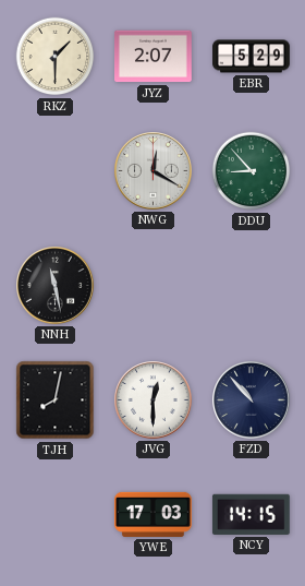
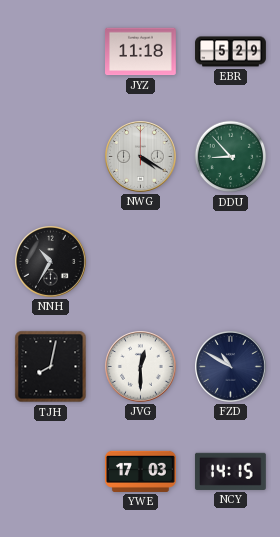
RKZ: 1:30 -> none (56, 57)
JYZ: 2:07 -> 11:18 (141, 52)
NWG: 12:20 -> 4:20 (141, 157)
NNH: 11:28 -> 10:35 (51, 262)
FZD: 10:53 -> 10:50 (231, 367)
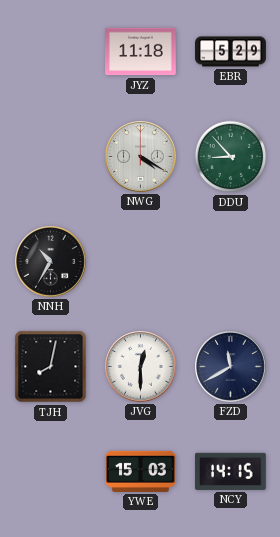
FZD: 10:50 -> 11:40 (231, 367)
YWE: 17:03 -> 15:03 (141, 471)
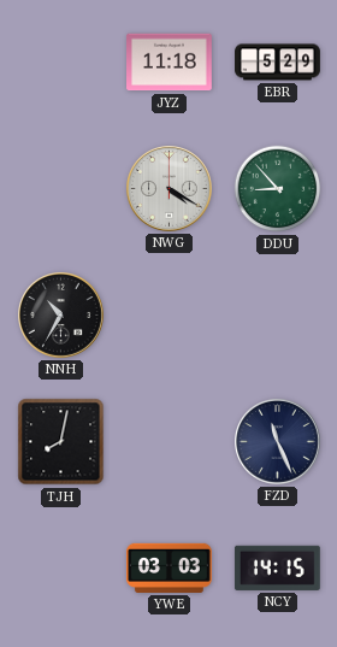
JVG: 12:30 -> none (141, 367)
FZD: 11:40 -> 11:26 (278, 442)
YWE: 15:03 -> 03:03 (170, 567)
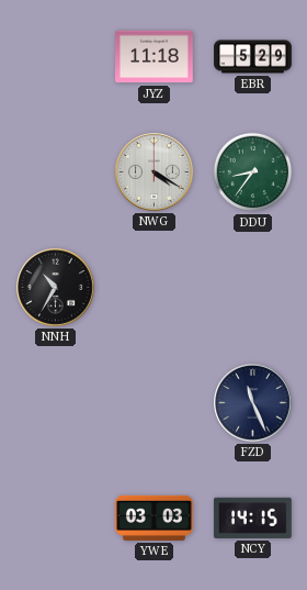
DDU: 8:53 -> 8:36 (253, 172)
TJH: 8:02 -> none (61, 442)
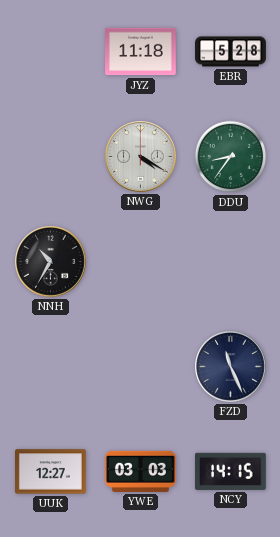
EBR: 5:29 -> 5:28 (231, 52)
UUK: none -> 12:27 (51, 472)
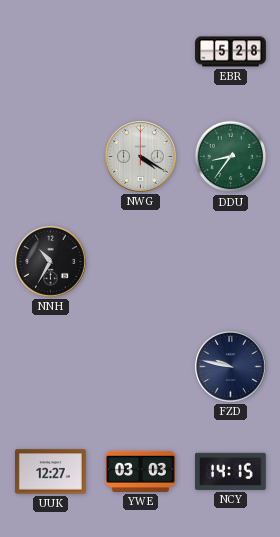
JYZ: 11:18 -> none (141, 52)
FZD: 11:26 -> 9:47 (231, 367)
